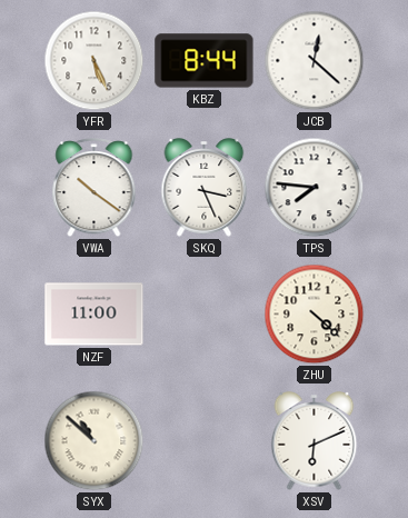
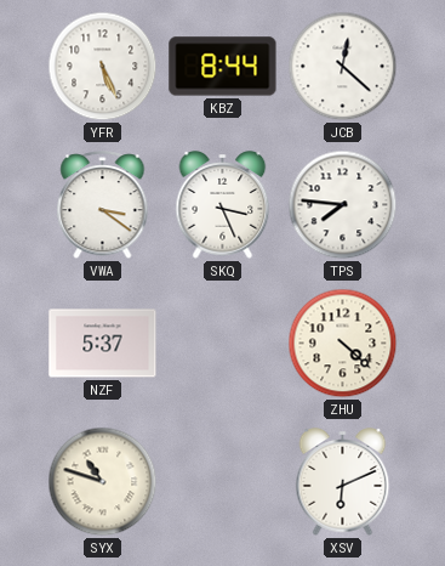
VWA: 10:21 -> 3:21 (103, 205)
NZF: 11:00 -> 5:37 (103, 344)
SYX: 10:52 -> 10:48 (103, 482)
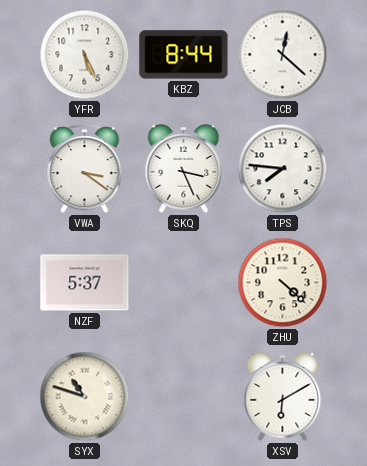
XSV: 6:11 -> 6:10 (283, 397)
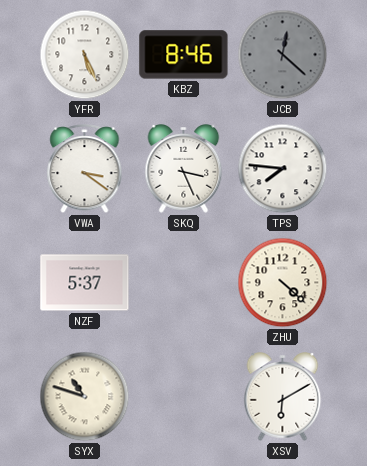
KBZ: 8:44 -> 8:46 (184, 55)
JCB dial: white -> grey (283, 55)
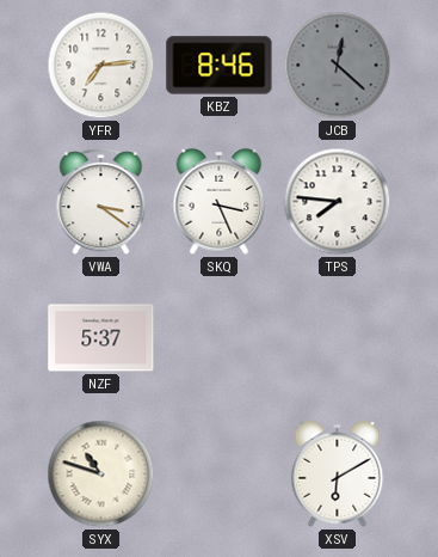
YFR: 5:26 -> 7:14 (101, 66)
ZHU: 4:22 -> none (283, 283)
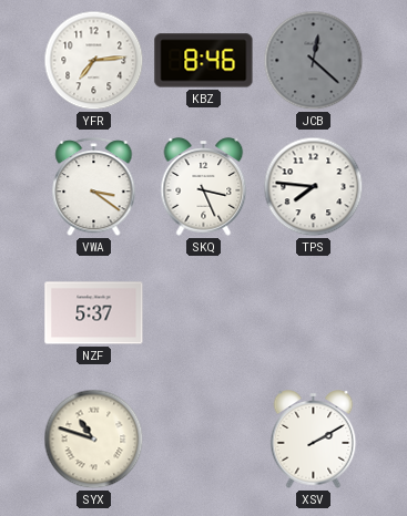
XSV: 6:10 -> 2:10 (314, 440)
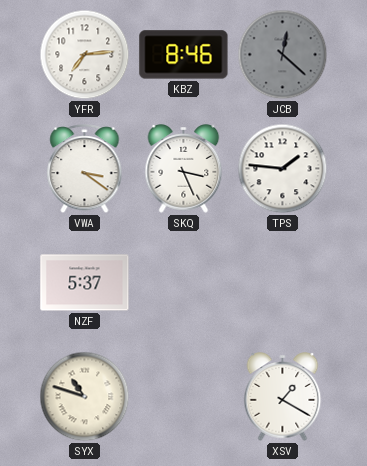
TPS: 7:46 -> 1:46 (283, 169)
XSV: 2:10 -> 1:20 (283, 397)
